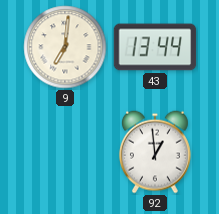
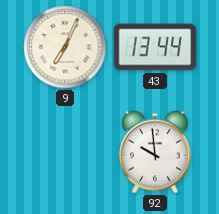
9: 7:01 -> 7:04 (65, 47)
92: 12:59 -> 9:59 (155, 152)
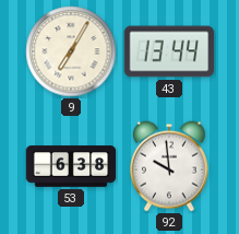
9: 7:04 -> 7:05 (71, 51)
53: none -> 6:38 (71, 166)
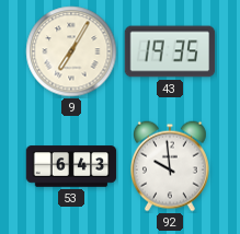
43: 13:44 -> 19:35 (170, 51)
53: 6:38 -> 6:43 (71, 166)
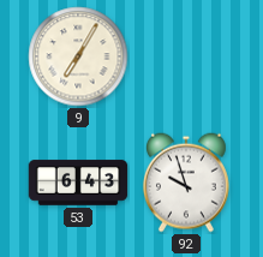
43: 19:35 -> none (170, 51)
92: 9:59 -> 9:57 (186, 183)
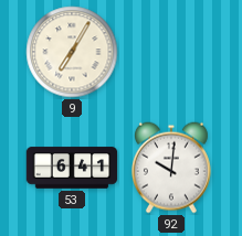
53: 6:43 -> 6:41 (72, 168)
92: 9:57 -> 10:01 (171, 168)
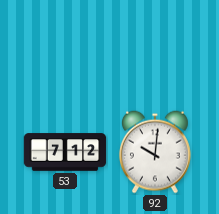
9: 7:05 -> none (72, 52)
53: 6:41 -> 7:12 (65, 152)
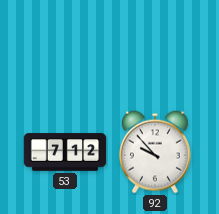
92: 10:01 -> 9:53 (155, 152)
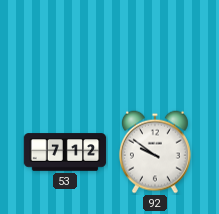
92: 9:53 -> 9:51 (155, 152)
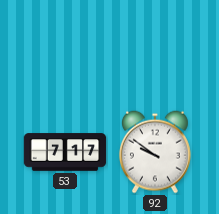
53: 7:12 -> 7:17 (65, 152)
